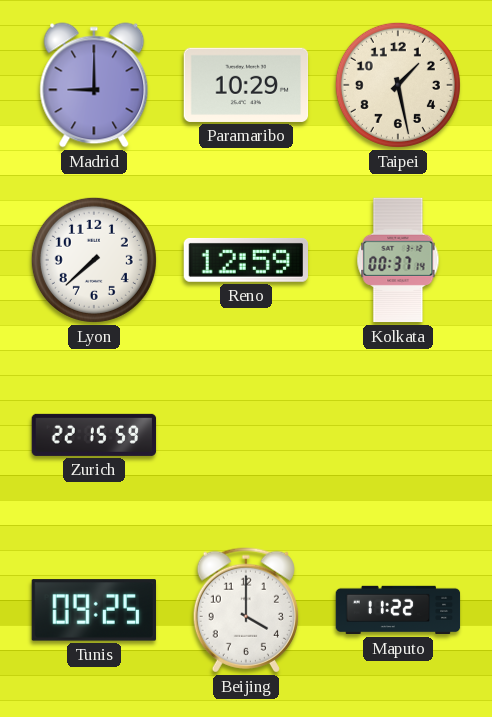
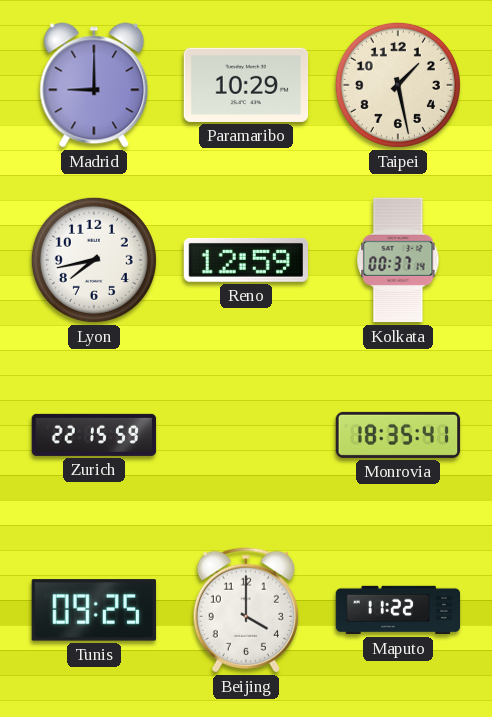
Lyon: 7:38 -> 7:43 (94, 260)
Monrovia: none -> 18:35 (398, 435)
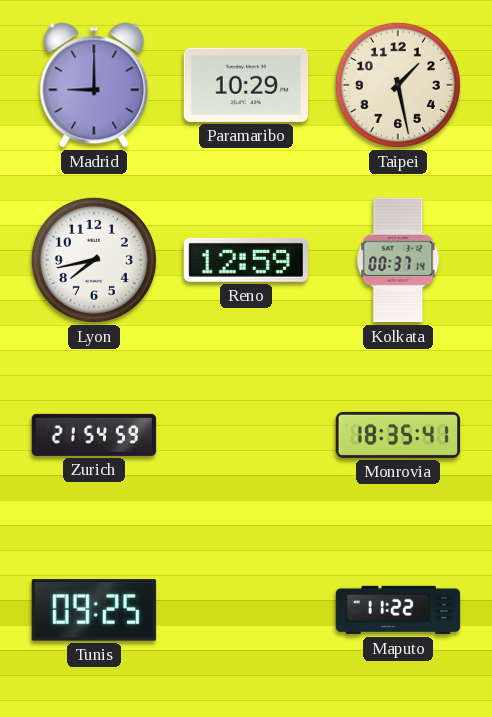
Zurich: 22:15 -> 21:54 (94, 435)
Beijing: 4:00 -> none (246, 610)
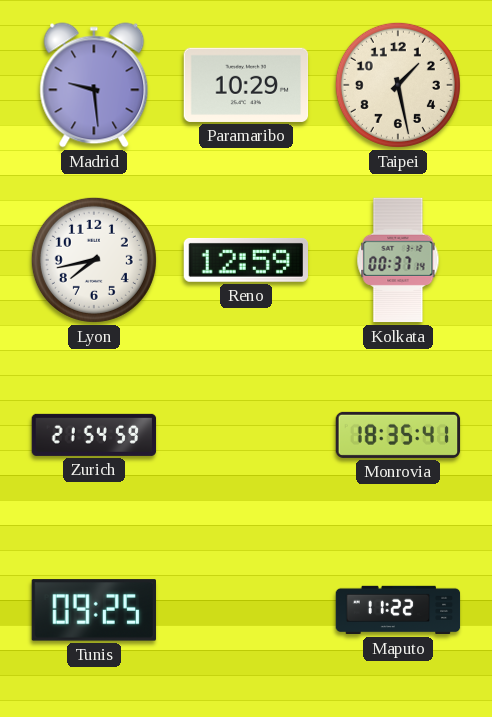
Madrid: 9:00 -> 9:29 (94, 85)
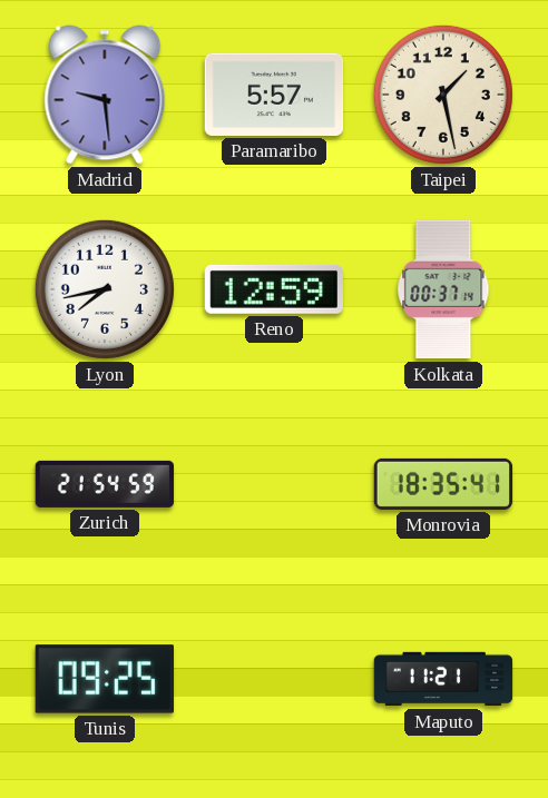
Paramaribo: 10:29 -> 5:57 (274, 95)
Maputo: 11:22 -> 11:21 (443, 679)
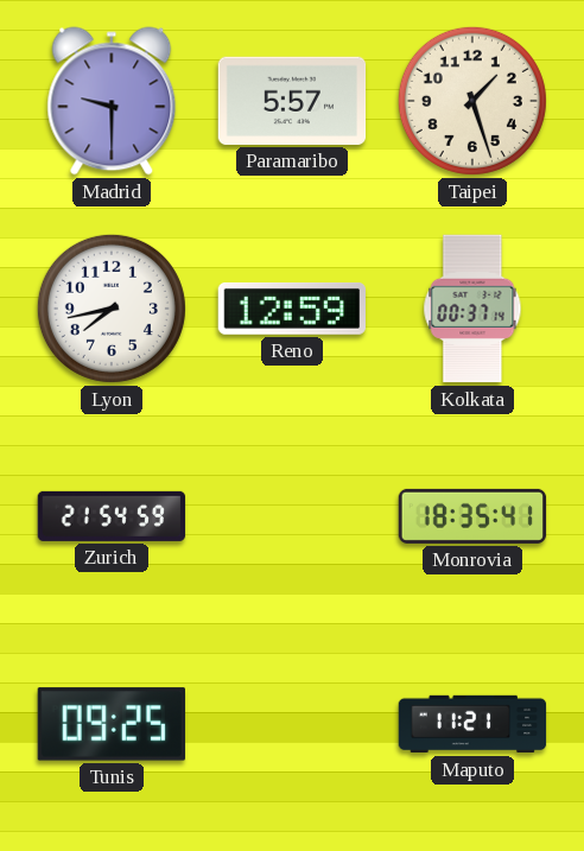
Madrid: 9:29 -> 9:30 (112, 101)
Taipei: 1:28 -> 1:27 (472, 101)
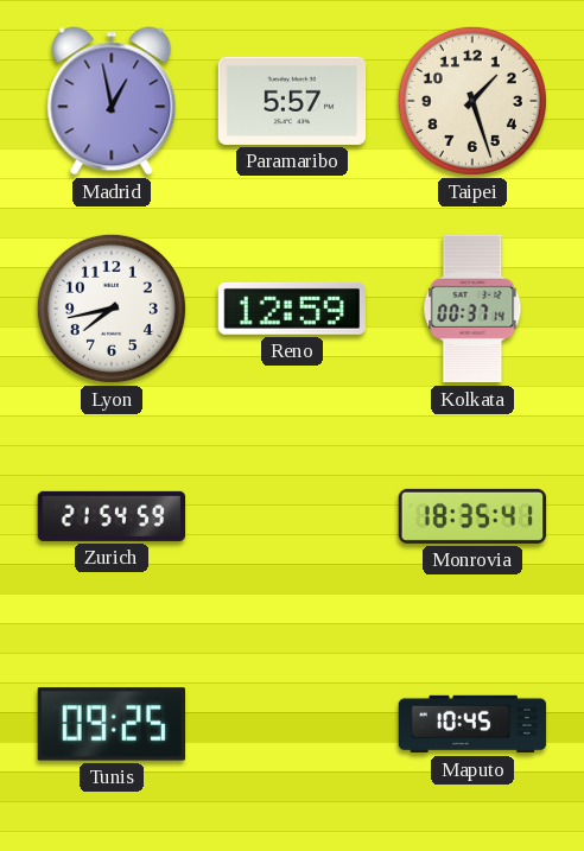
Madrid: 9:30 -> 12:58 (112, 101)
Maputo: 11:21 -> 10:45 (472, 724)
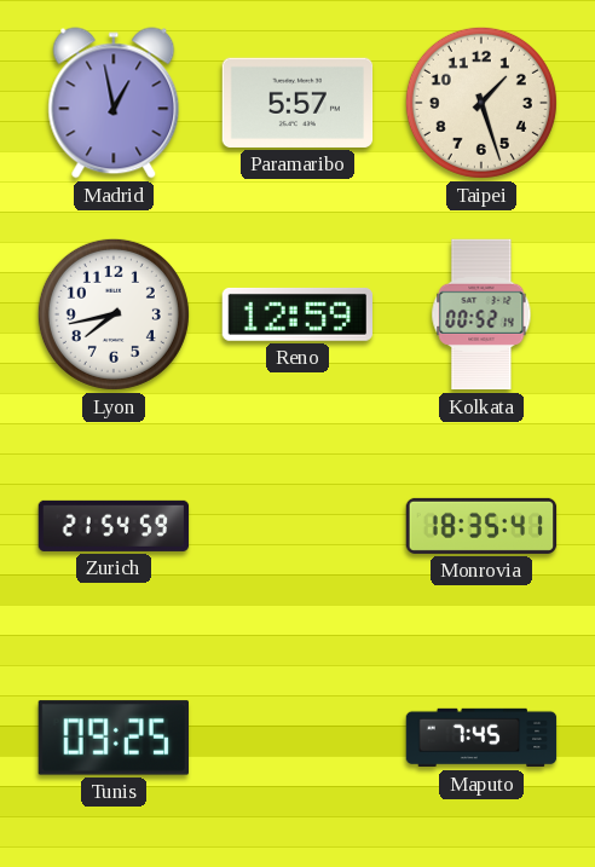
Kolkata: 00:37 -> 00:52 (481, 314)
Maputo: 10:45 -> 7:45 (481, 738)
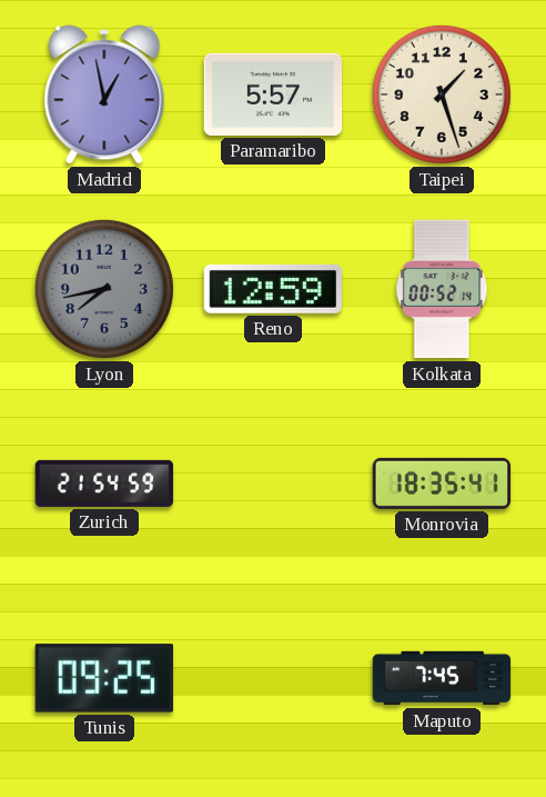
Lyon dial: white -> grey (104, 289)
